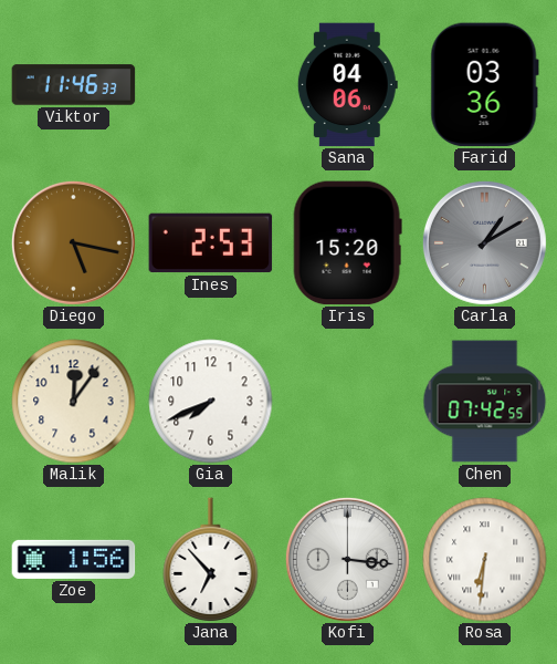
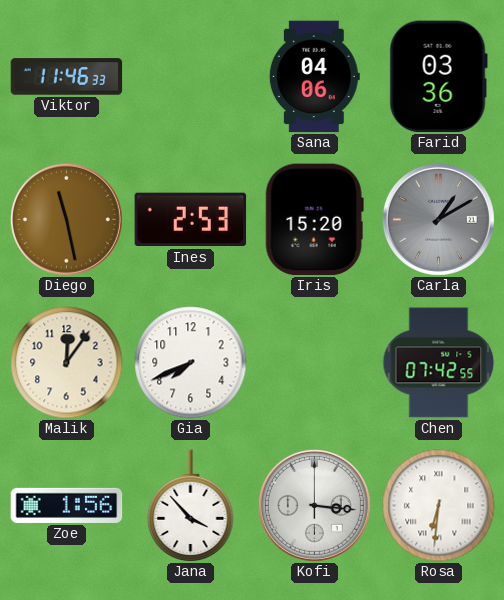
Diego: 5:17 -> 11:28 (66, 219)
Jana: 6:53 -> 3:53 (191, 505)
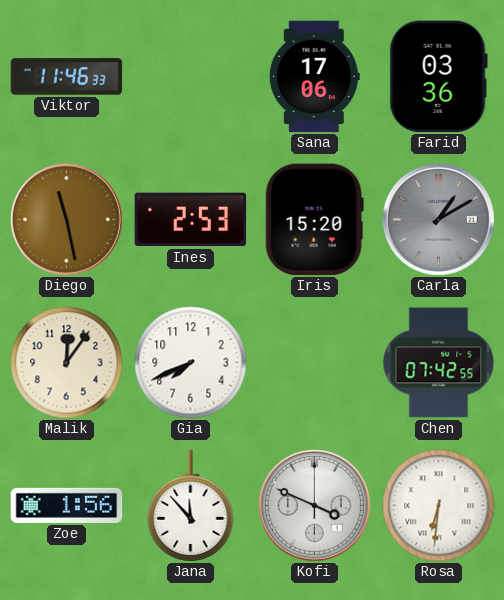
Sana: 04:06 -> 17:06 (314, 77)
Jana: 3:53 -> 11:53 (191, 505)
Kofi: 3:16 -> 3:49 (314, 505)
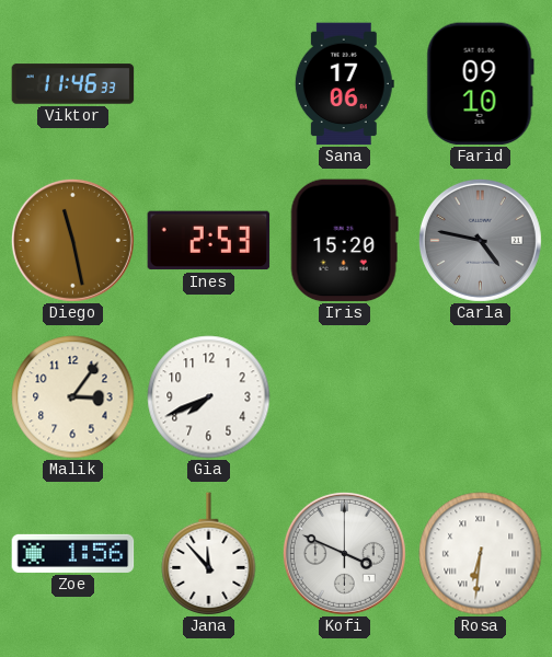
Farid: 03:36 -> 09:10 (480, 84)
Carla: 1:10 -> 4:47 (480, 240)
Malik: 12:06 -> 3:06 (73, 397)
Chen: 07:42 -> none (439, 363)
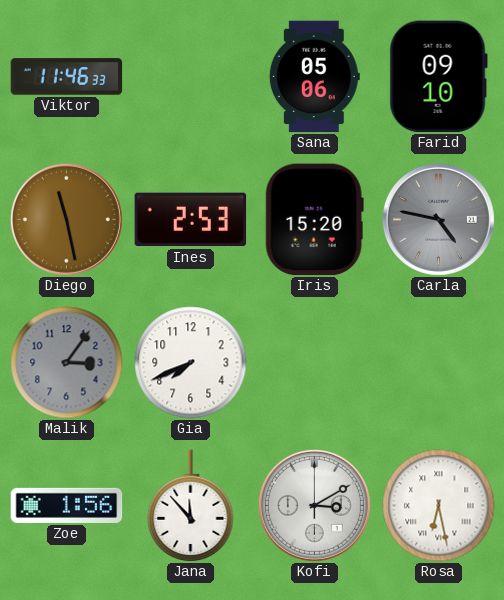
Sana: 17:06 -> 05:06 (314, 77)
Malik dial: cream -> grey (67, 363)
Kofi: 3:49 -> 3:10 (314, 505)
Rosa: 6:31 -> 6:28 (439, 506)
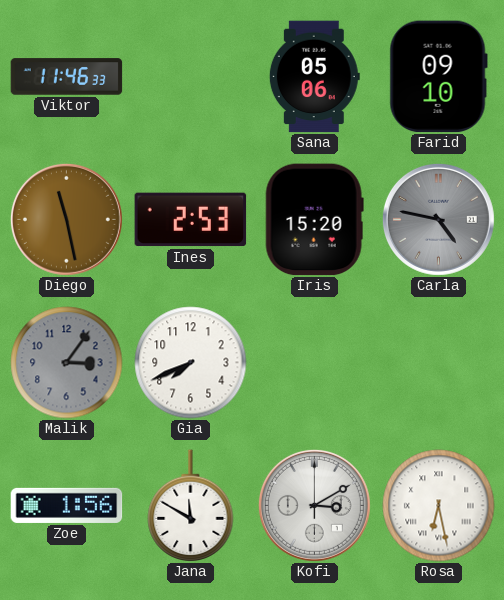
Jana: 11:53 -> 11:50 (191, 505)
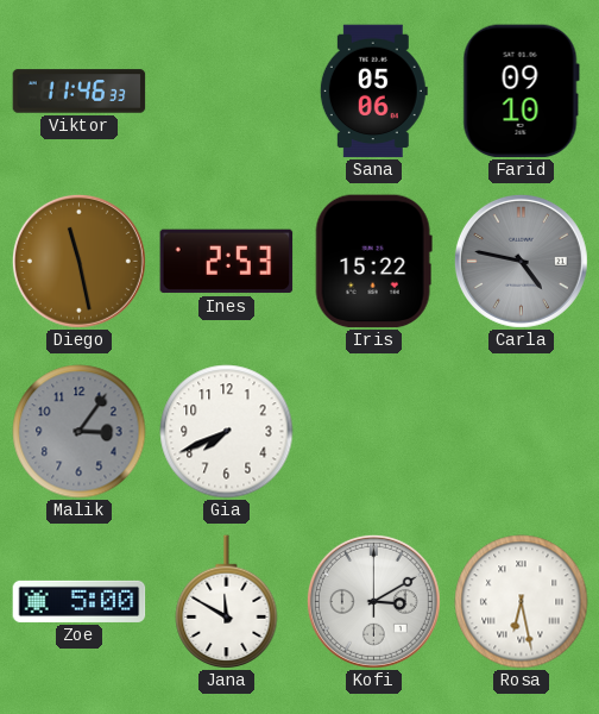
Iris: 15:20 -> 15:22 (373, 262)
Zoe: 1:56 -> 5:00 (80, 601)
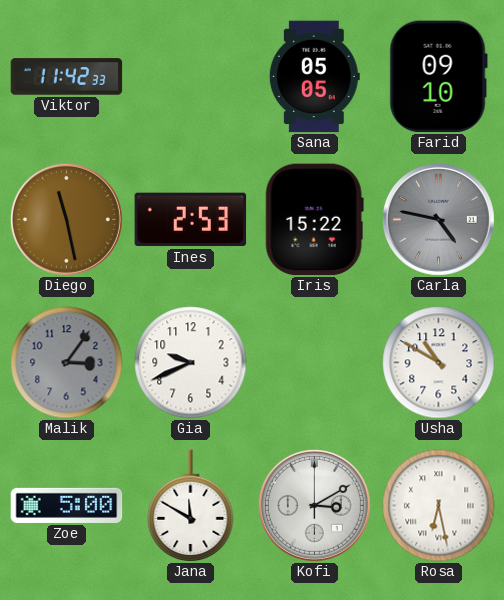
Viktor: 11:46 -> 11:42 (67, 77)
Sana: 05:06 -> 05:05 (314, 77)
Gia: 7:41 -> 9:41 (191, 363)
Usha: none -> 10:50 (439, 363)
